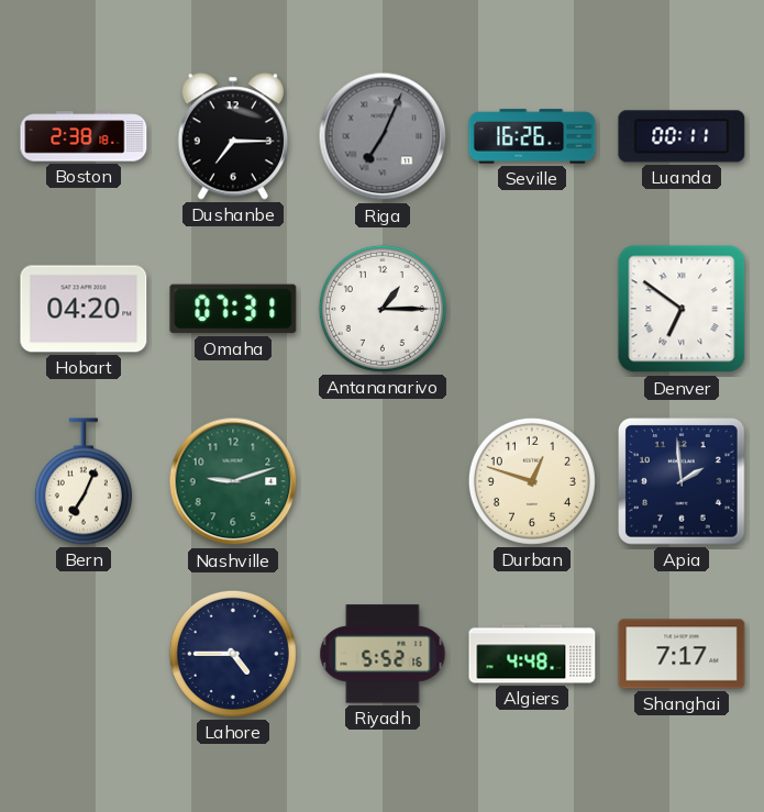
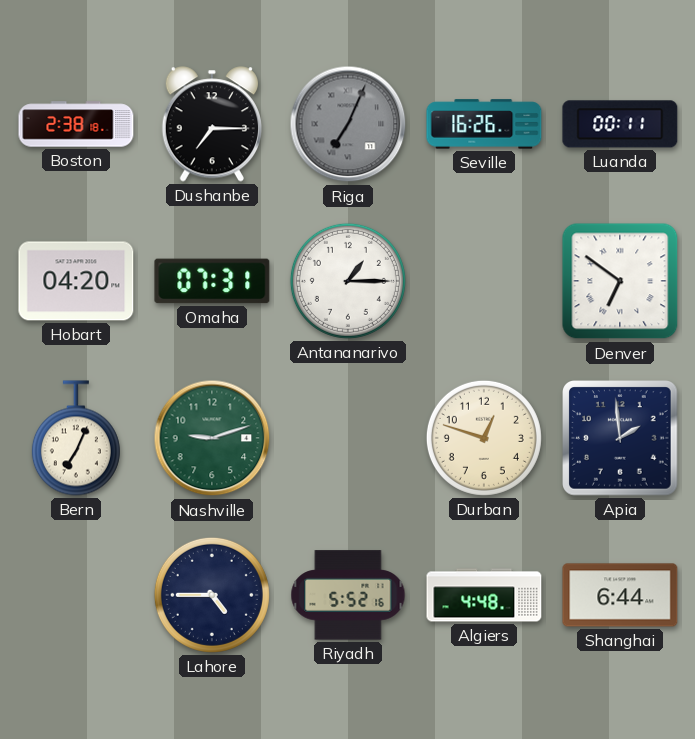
Shanghai: 7:17 -> 6:44 (620, 595)
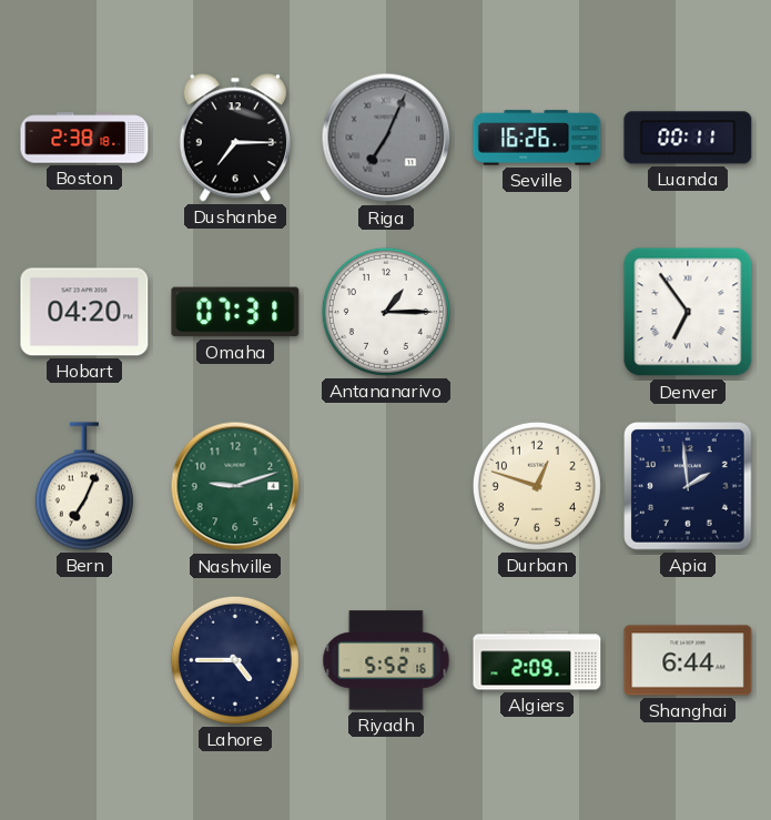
Denver: 6:51 -> 6:54 (688, 312)
Algiers: 4:48 -> 2:09 (537, 660)
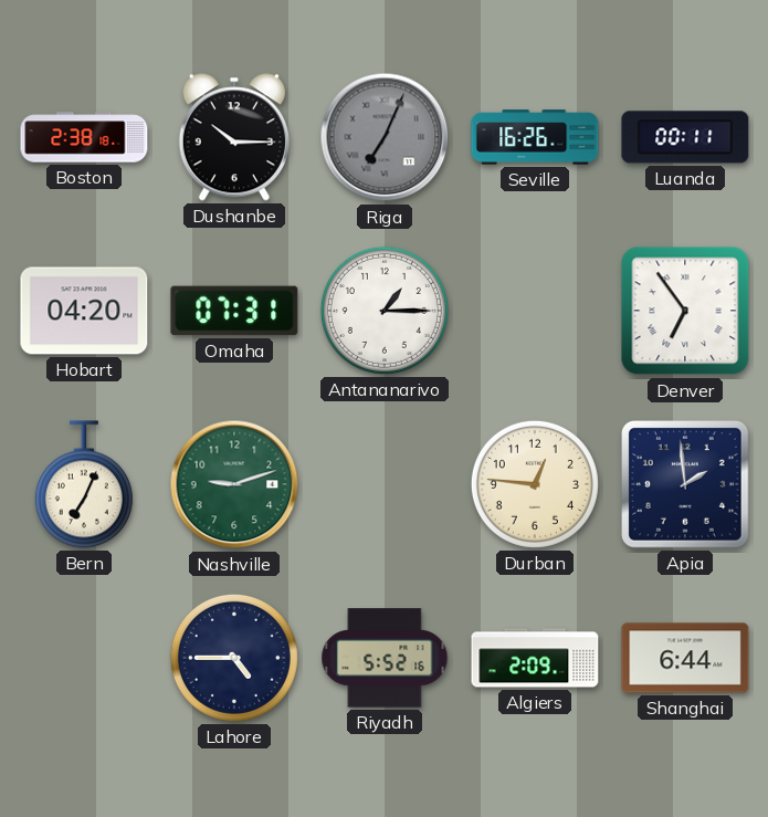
Dushanbe: 7:15 -> 10:15 (234, 137)
Durban: 12:48 -> 12:46 (535, 484)
